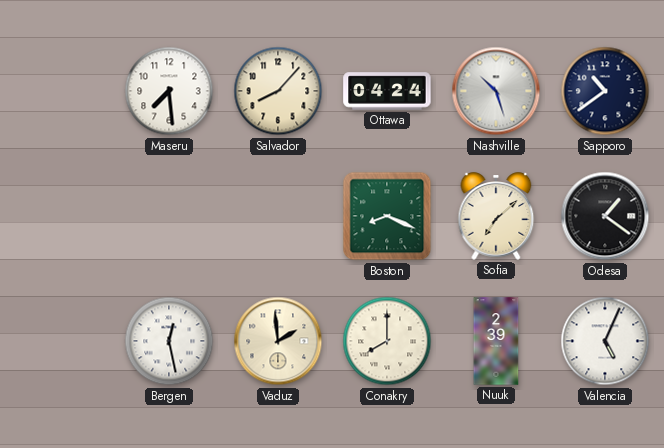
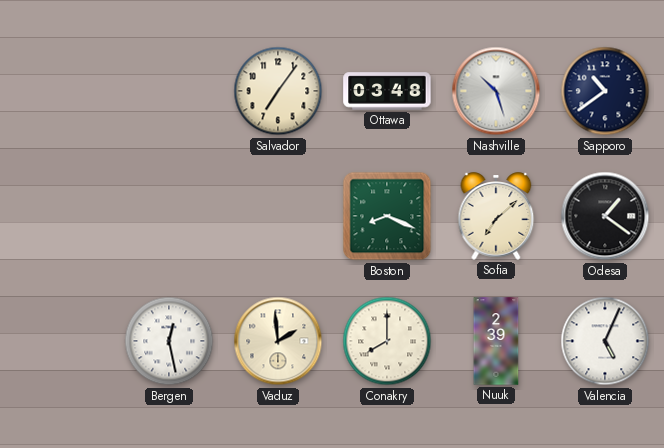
Maseru: 7:29 -> none (169, 91)
Salvador: 8:07 -> 7:06 (278, 91)
Ottawa: 04:24 -> 03:48 (387, 91)
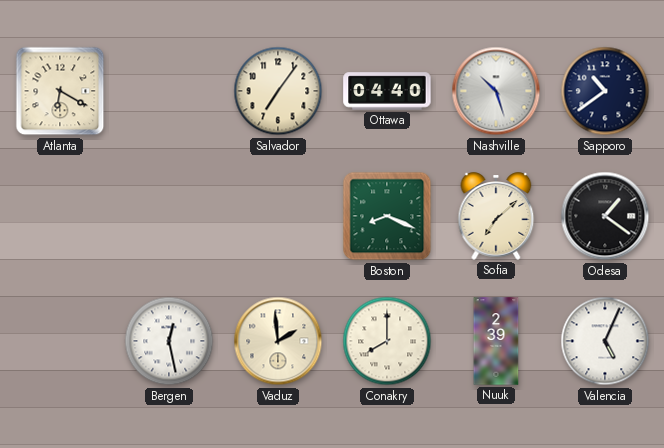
Atlanta: none -> 6:20 (60, 91)
Ottawa: 03:48 -> 04:40 (387, 91)
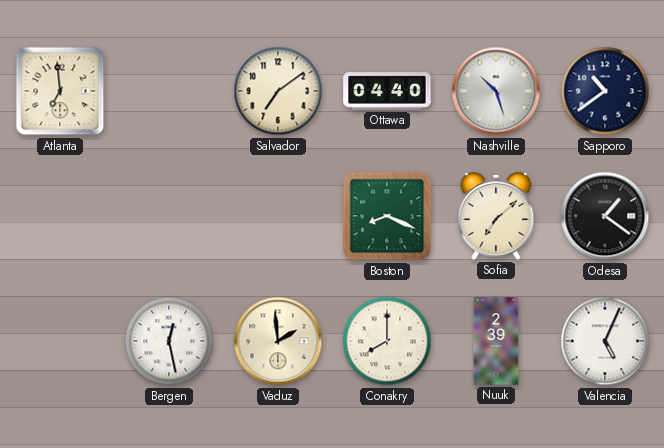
Atlanta: 6:20 -> 6:59 (60, 91)
Salvador: 7:06 -> 7:09 (278, 91)
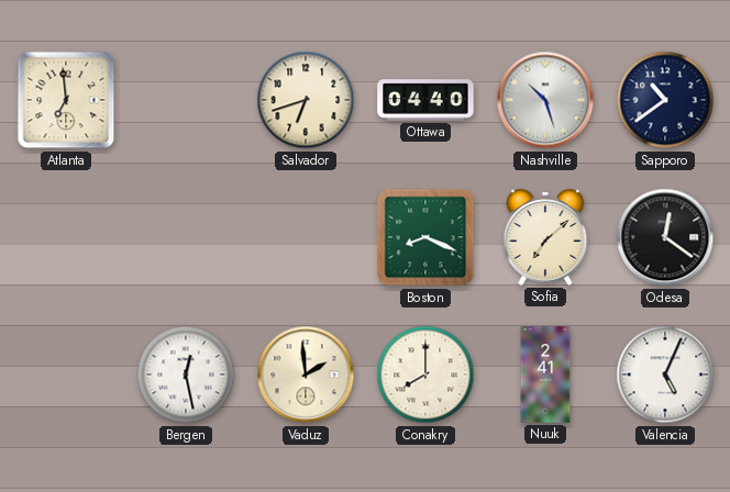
Salvador: 7:09 -> 6:42 (306, 100)
Odesa: 1:21 -> 12:21 (665, 237)
Nuuk: 2:39 -> 2:41 (545, 374)
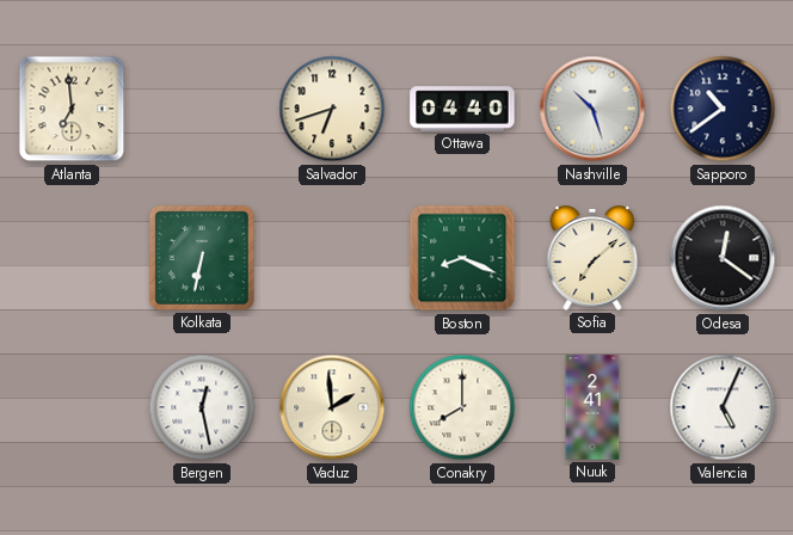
Kolkata: none -> 6:32 (202, 258)
